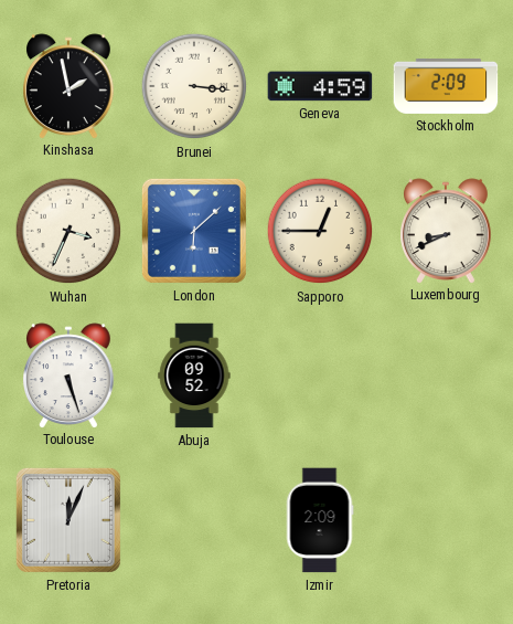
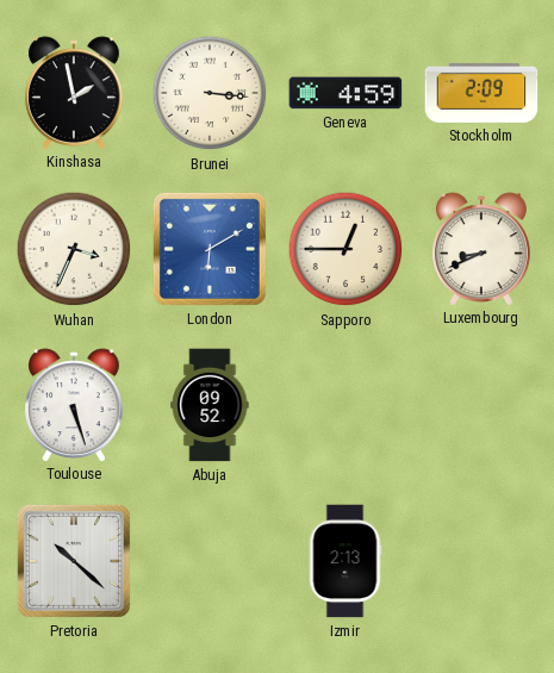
London: 6:08 -> 6:10 (210, 249)
Pretoria: 12:04 -> 10:22 (74, 561)
Izmir: 2:09 -> 2:13 (346, 561)
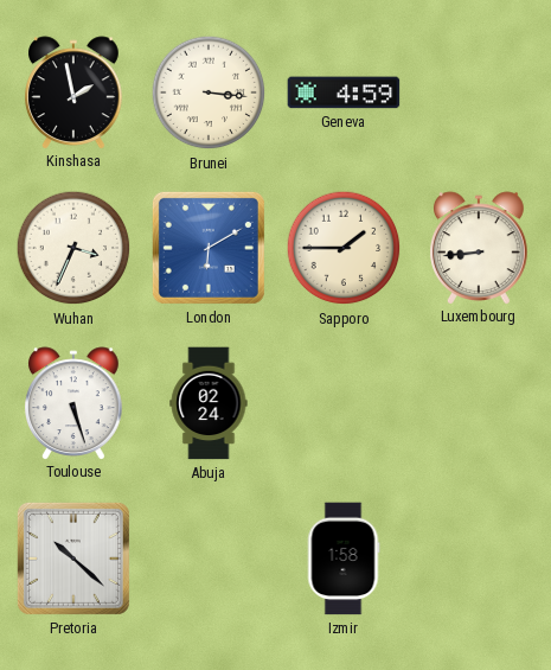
Stockholm: 2:09 -> none (481, 93)
Sapporo: 12:45 -> 1:45 (344, 248)
Luxembourg: 8:41 -> 8:44 (480, 248)
Abuja: 09:52 -> 02:24 (209, 403)
Izmir: 2:13 -> 1:58 (344, 559)
